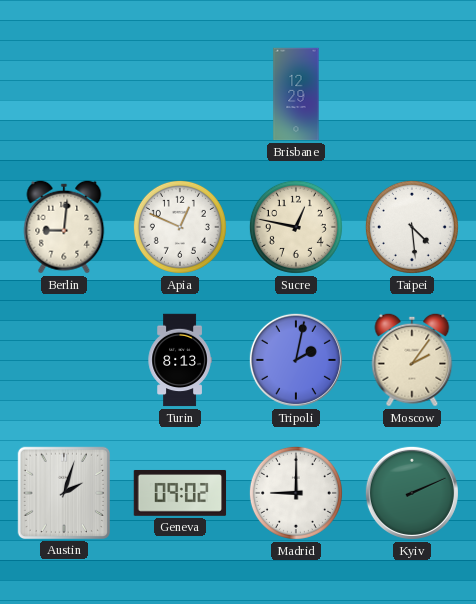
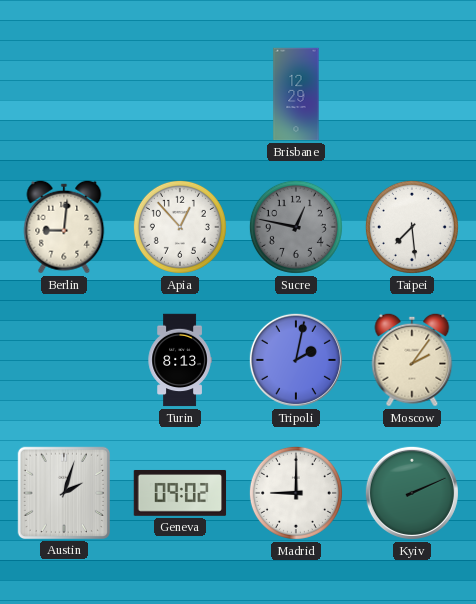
Apia: 12:49 -> 12:53 (180, 227)
Sucre dial: cream -> grey (296, 227)
Taipei: 4:29 -> 7:29 (412, 227)
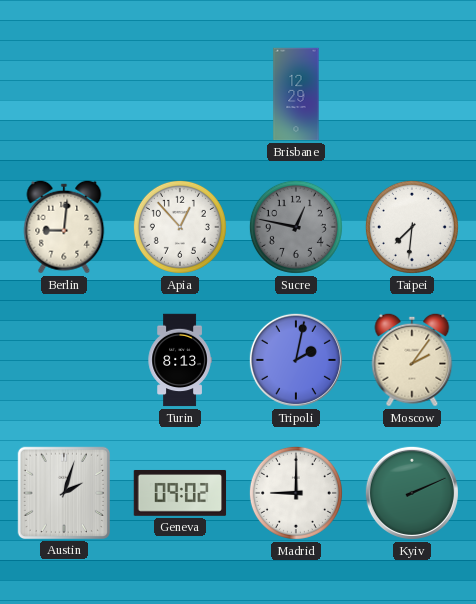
Taipei: 7:29 -> 7:31 (412, 227)
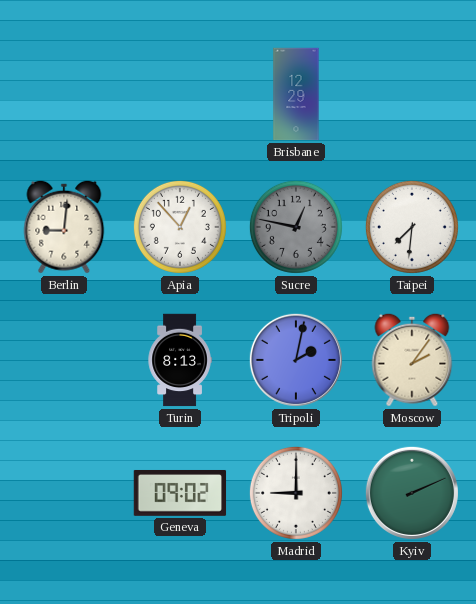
Austin: 2:03 -> none (63, 492)
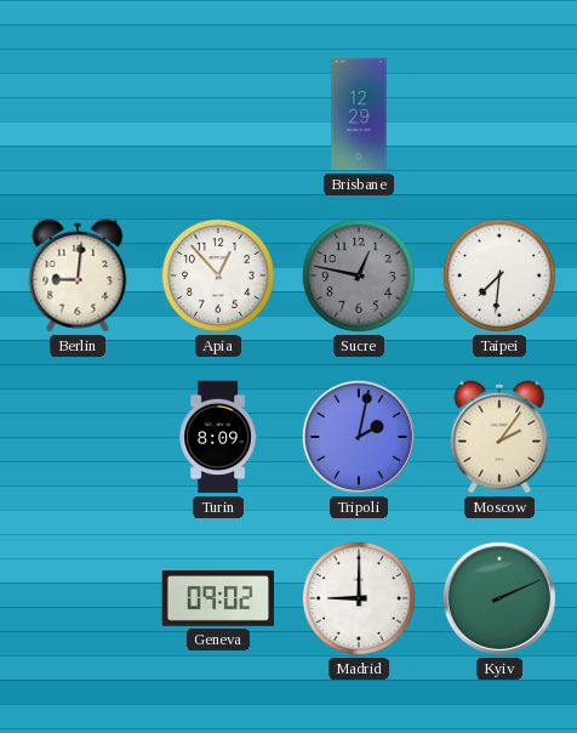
Turin: 8:13 -> 8:09 (218, 437)
